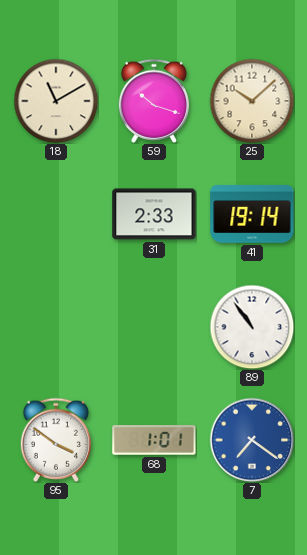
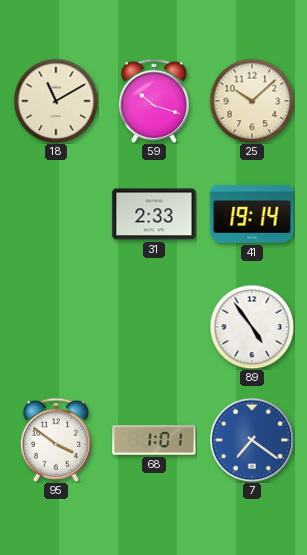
89: 10:54 -> 4:54 (252, 327)
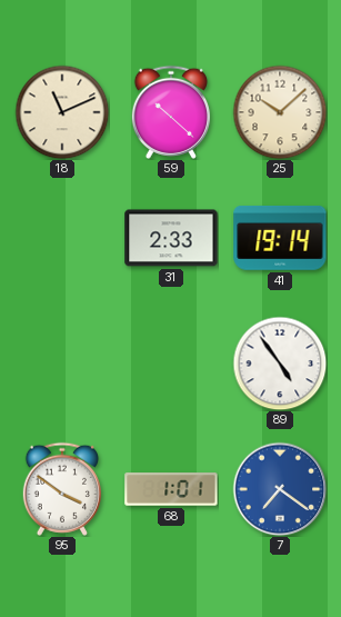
18: 11:10 -> 11:11 (62, 112)
59: 10:18 -> 10:22 (171, 112)
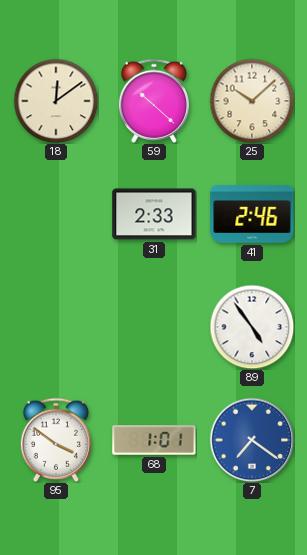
18: 11:11 -> 12:09 (56, 101)
41: 19:14 -> 2:46 (252, 214)
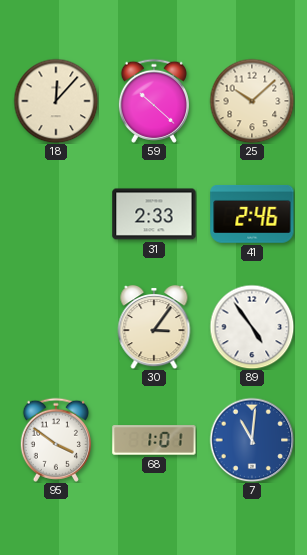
18: 12:09 -> 12:07 (56, 101)
30: none -> 3:06 (154, 328)
7: 7:21 -> 11:01 (252, 440)
